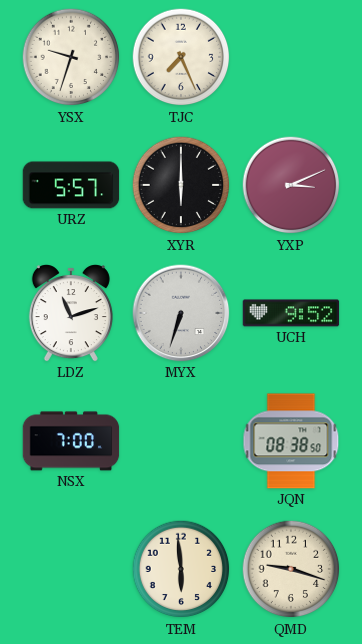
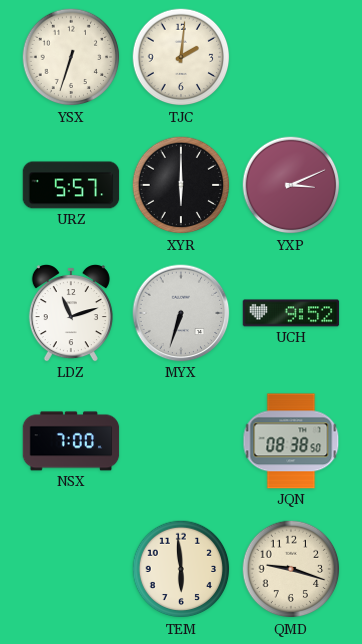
YSX: 9:33 -> 6:33 (71, 57)
TJC: 7:26 -> 2:01 (181, 57)
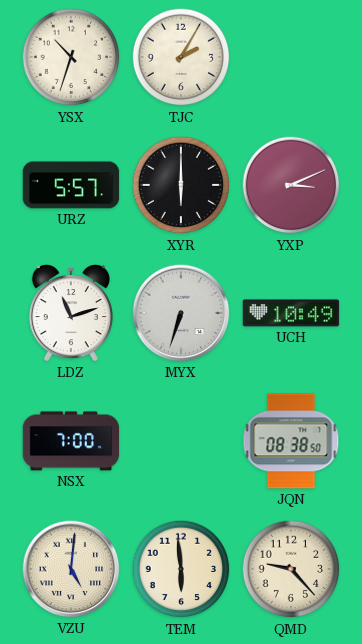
YSX: 6:33 -> 10:33 (71, 57)
TJC: 2:01 -> 2:05 (181, 57)
UCH: 9:52 -> 10:49 (291, 313)
VZU: none -> 5:01 (71, 569)
QMD: 9:18 -> 9:23 (291, 569)
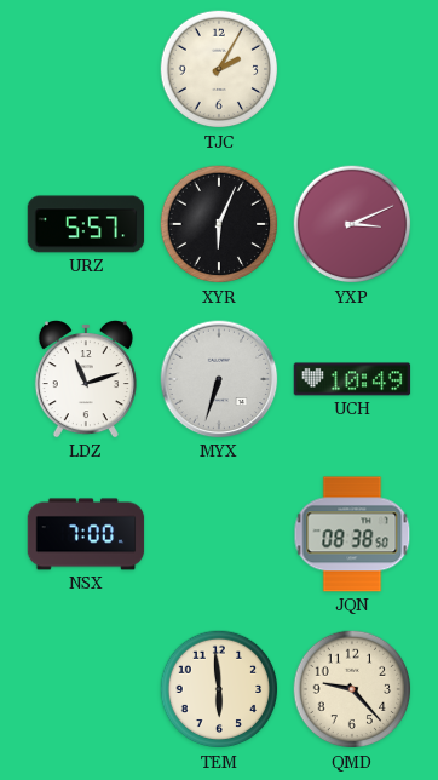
YSX: 10:33 -> none (71, 57)
XYR: 6:00 -> 6:04 (219, 224)
VZU: 5:01 -> none (71, 569)
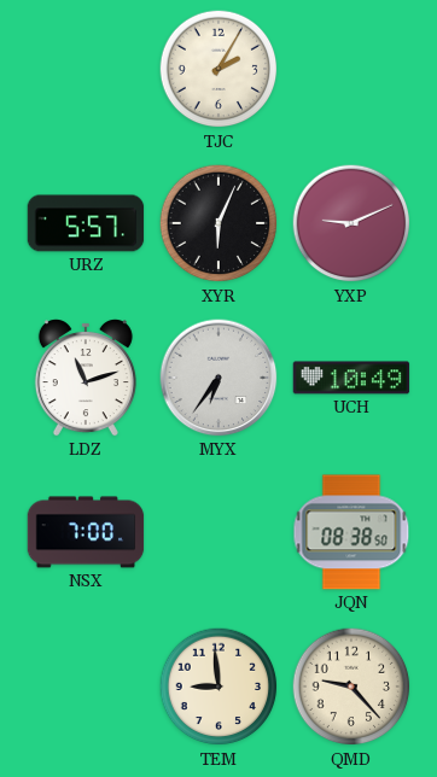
YXP: 3:11 -> 9:11 (351, 223)
MYX: 6:33 -> 6:36 (218, 378)
TEM: 5:59 -> 8:59 (218, 687)
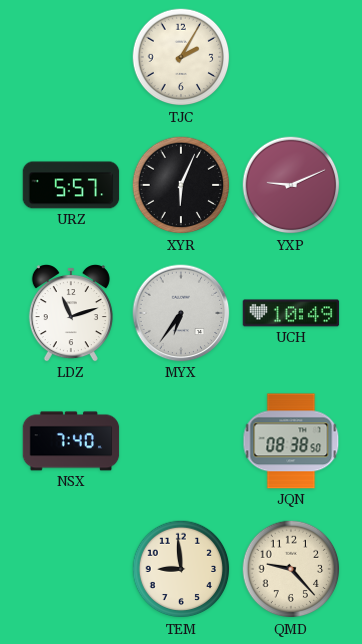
NSX: 7:00 -> 7:40 (71, 441)
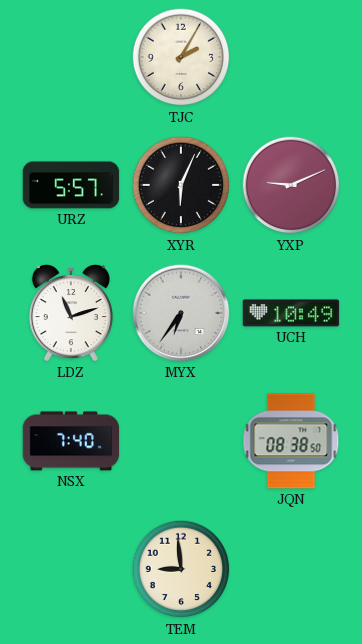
QMD: 9:23 -> none (291, 569)
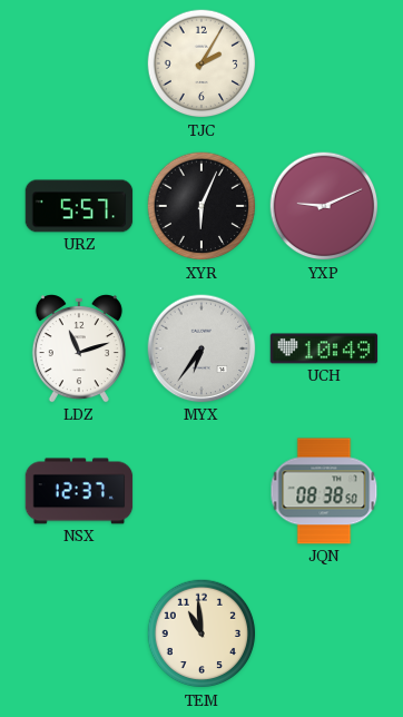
NSX: 7:40 -> 12:37 (79, 491)
TEM: 8:59 -> 10:59 (202, 633)
